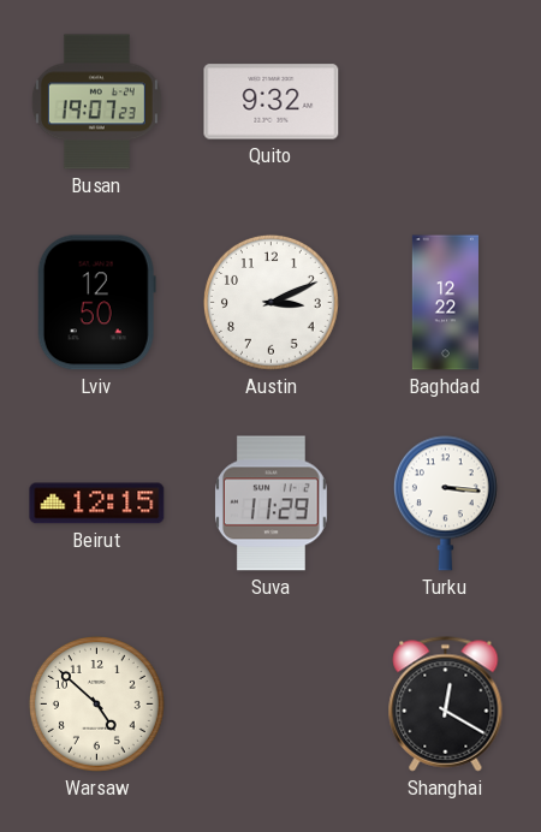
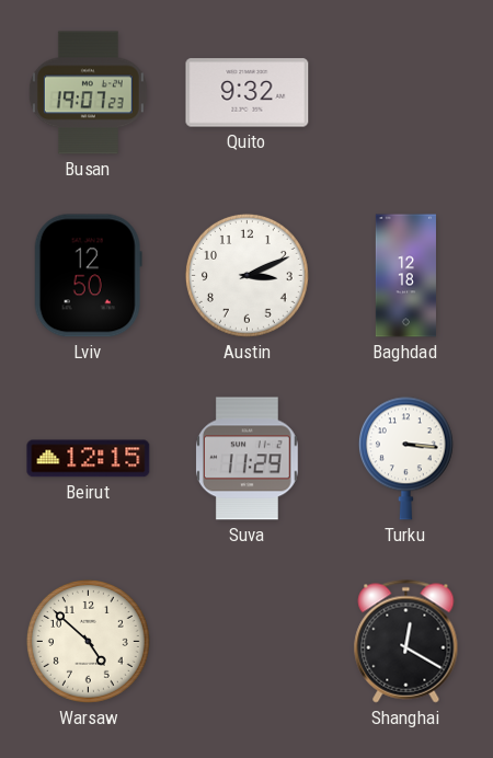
Baghdad: 12:22 -> 12:18 (405, 276)
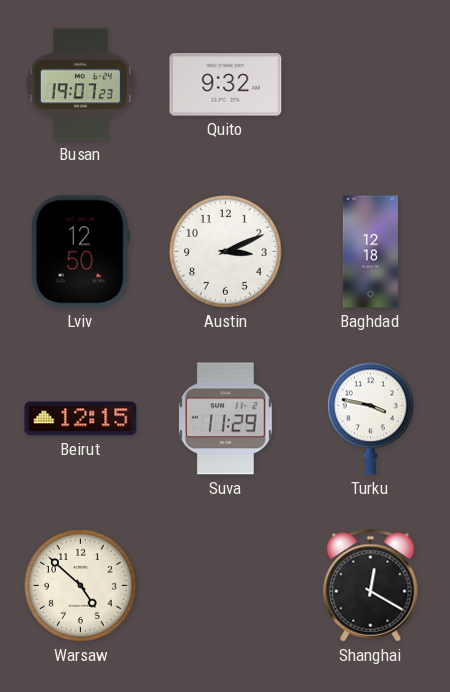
Turku: 3:16 -> 3:47 (370, 418)
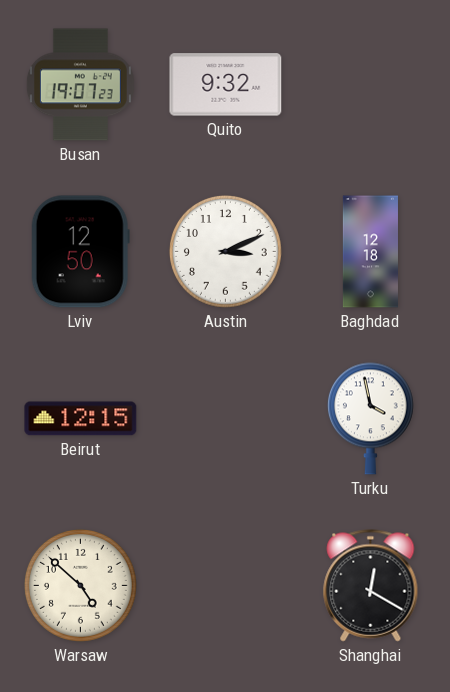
Suva: 11:29 -> none (226, 419)
Turku: 3:47 -> 3:58 (370, 418)
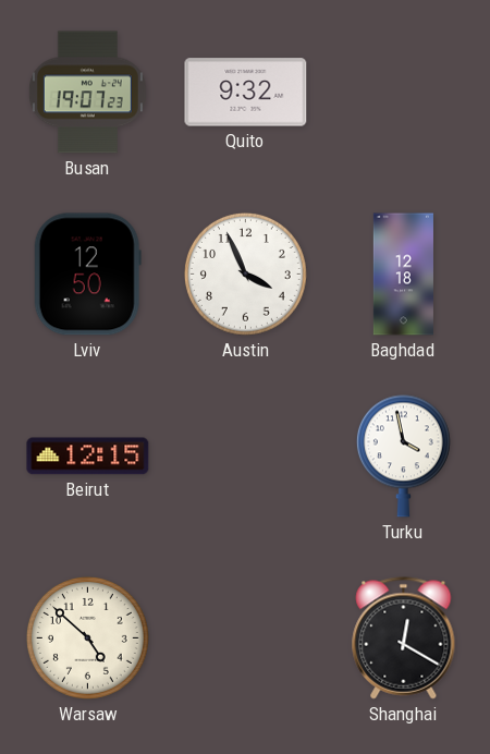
Austin: 3:11 -> 3:56 (245, 273)
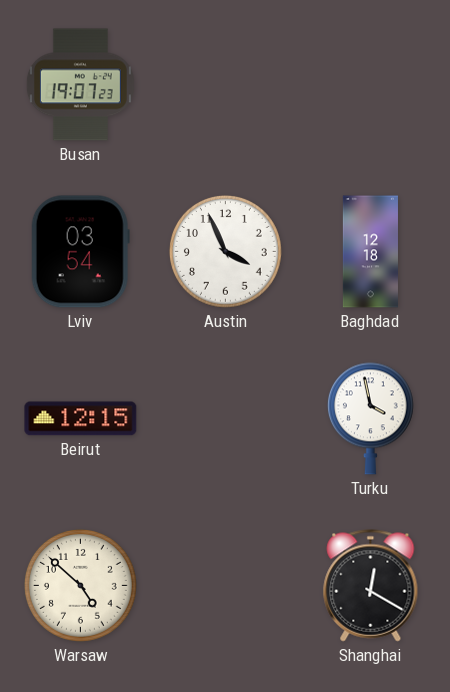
Quito: 9:32 -> none (246, 93)
Lviv: 12:50 -> 03:54 (80, 252)
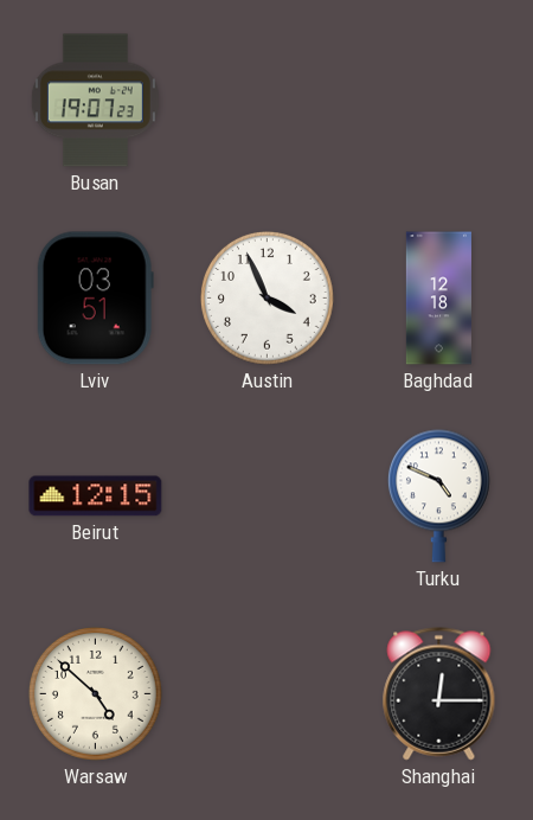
Lviv: 03:54 -> 03:51 (95, 299)
Turku: 3:58 -> 4:49 (438, 495)
Shanghai: 12:20 -> 12:15 (439, 694)
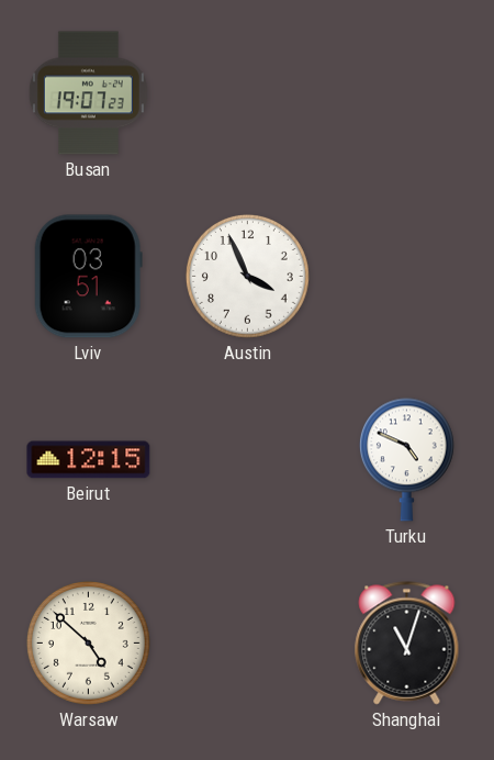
Baghdad: 12:18 -> none (438, 299)
Shanghai: 12:15 -> 11:03 (407, 644)
